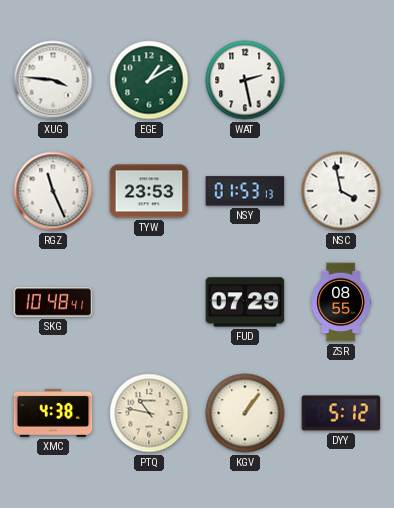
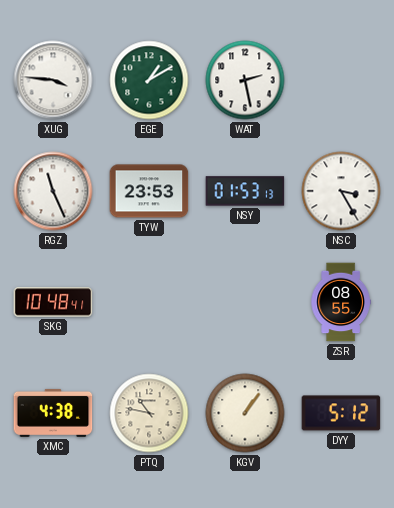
NSC: 3:58 -> 3:25 (341, 191)
FUD: 07:29 -> none (245, 302)
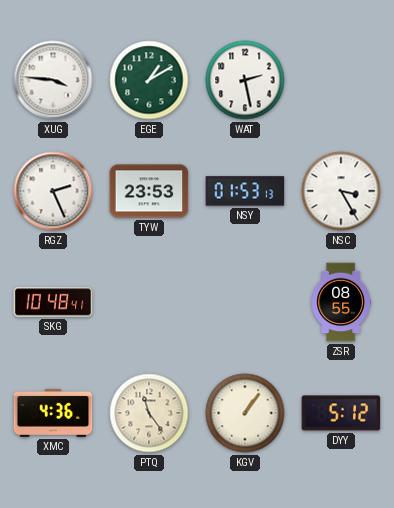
RGZ: 11:26 -> 2:26 (53, 191)
XMC: 4:38 -> 4:36 (53, 413)
PTQ: 10:47 -> 11:24 (149, 413)
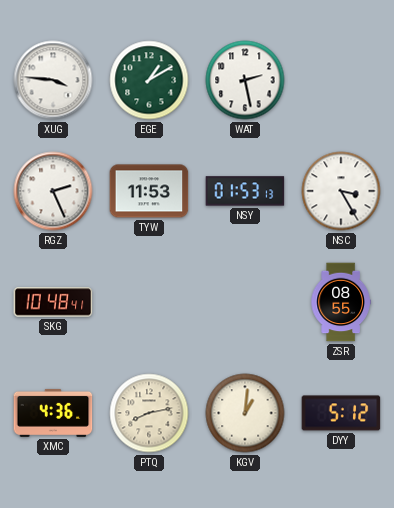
TYW: 23:53 -> 11:53 (149, 191)
PTQ: 11:24 -> 8:13 (149, 413)
KGV: 1:06 -> 1:01 (245, 413)
